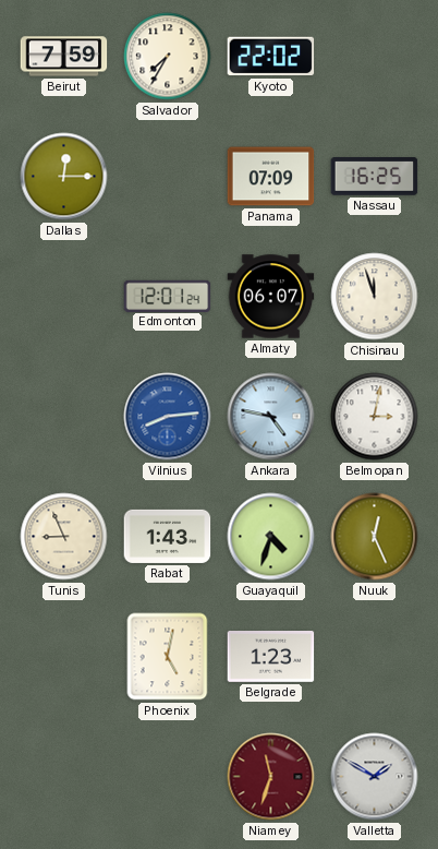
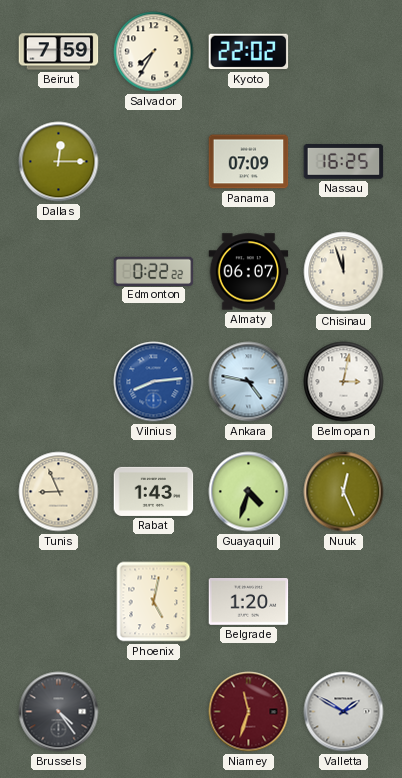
Edmonton: 12:01 -> 0:22 (154, 271)
Belgrade: 1:23 -> 1:20 (249, 602)
Brussels: none -> 4:24 (59, 712)
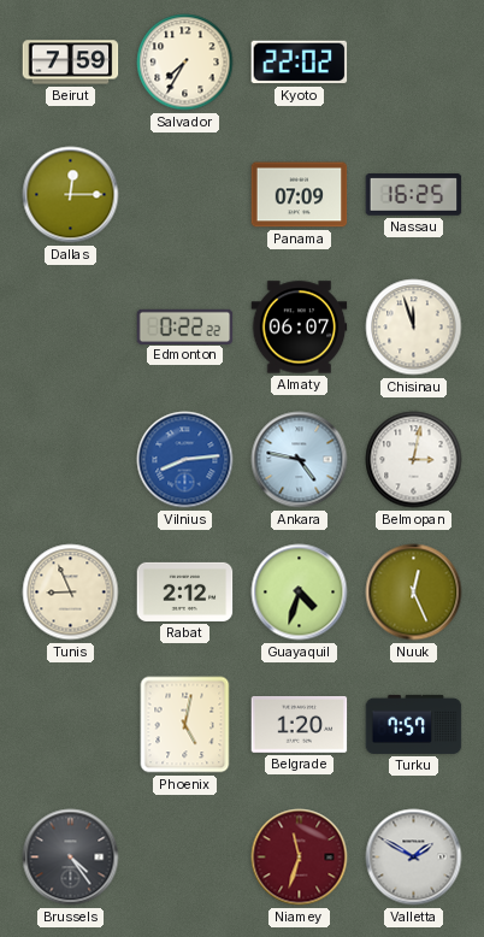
Rabat: 1:43 -> 2:12 (185, 591)
Turku: none -> 7:57 (414, 724)
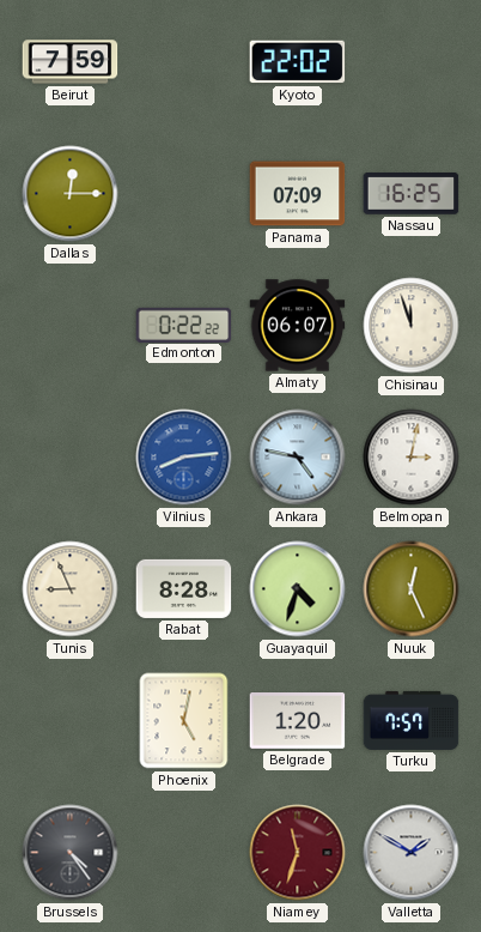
Salvador: 7:35 -> none (185, 63)
Rabat: 2:12 -> 8:28 (184, 588)
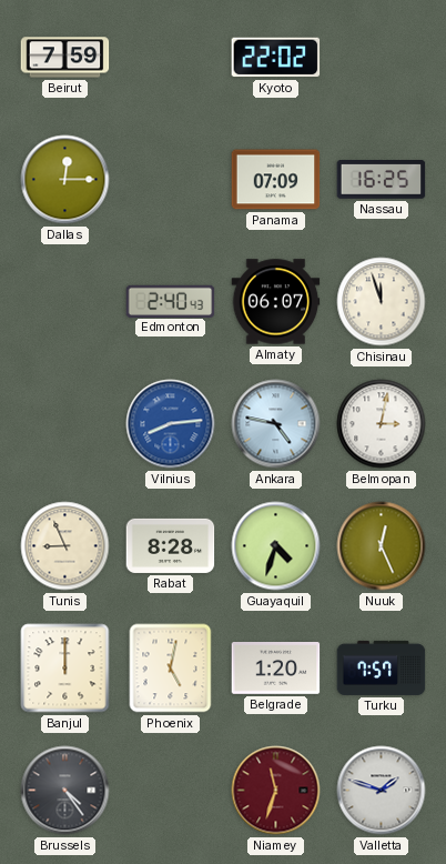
Edmonton: 0:22 -> 2:40 (171, 301)
Banjul: none -> 12:00 (65, 669)
Valletta: 1:50 -> 1:48 (382, 791)
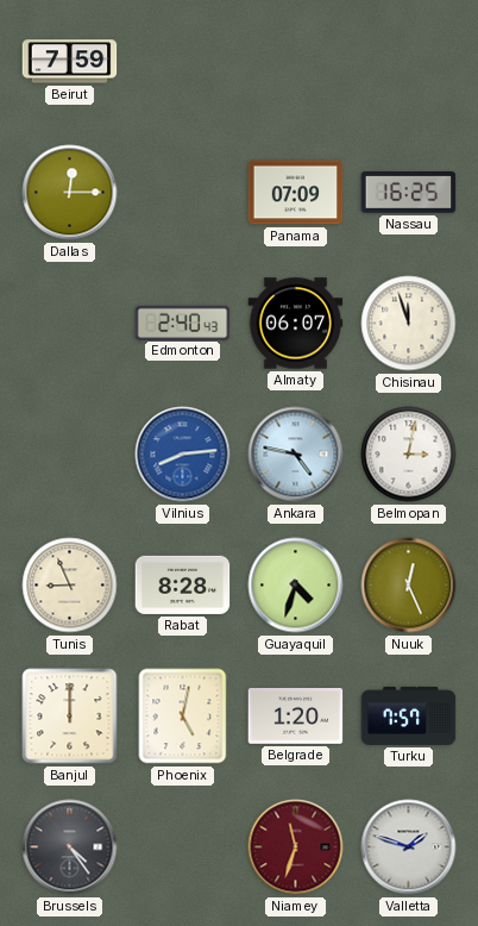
Kyoto: 22:02 -> none (276, 58)
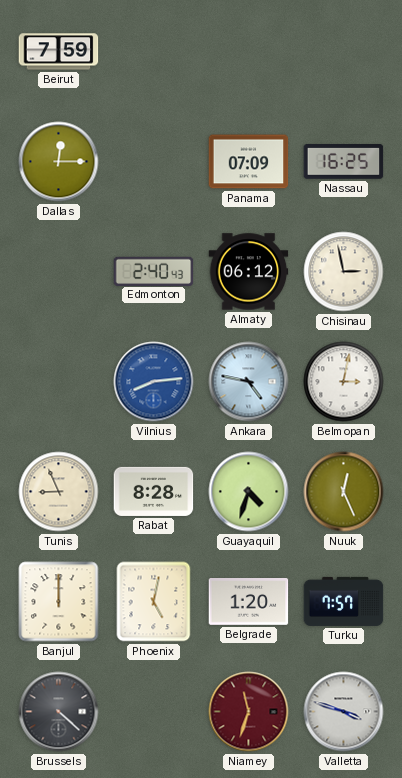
Almaty: 06:07 -> 06:12 (249, 272)
Chisinau: 11:57 -> 2:58 (344, 272)
Brussels: 4:24 -> 4:22 (59, 712)
Valletta: 1:48 -> 3:48 (344, 712)
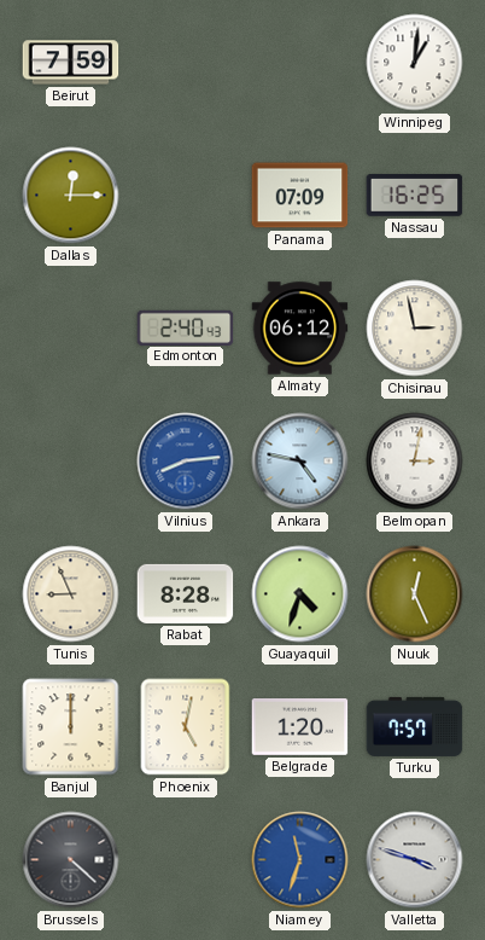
Winnipeg: none -> 1:01 (415, 63)
Niamey dial: burgundy -> blue (300, 860)
